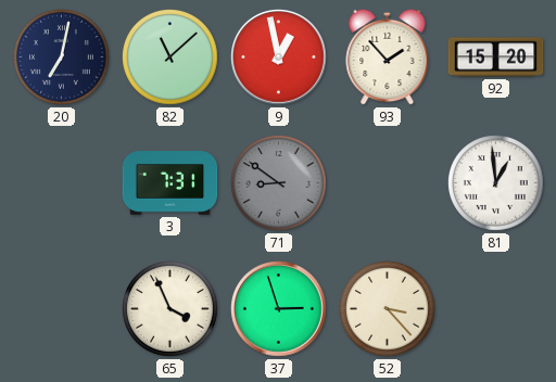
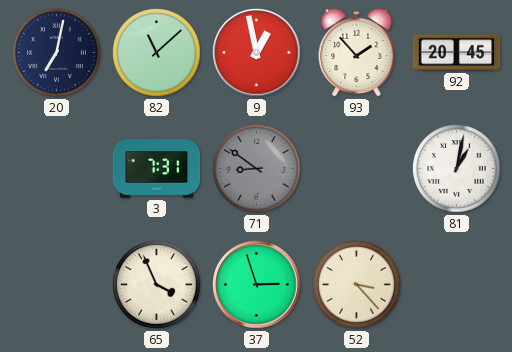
92: 15:20 -> 20:45 (457, 53)
81: 12:59 -> 1:02 (457, 169)
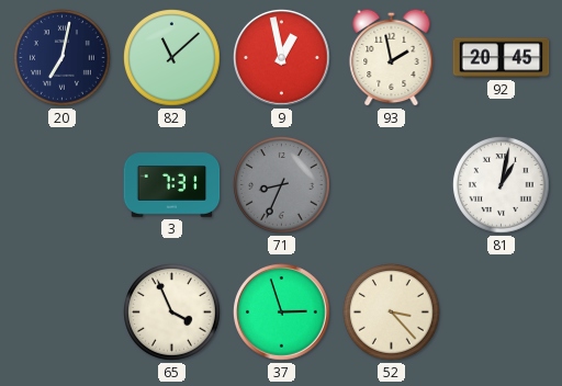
93: 1:53 -> 1:58 (392, 57)
71: 8:51 -> 8:34 (282, 185)
